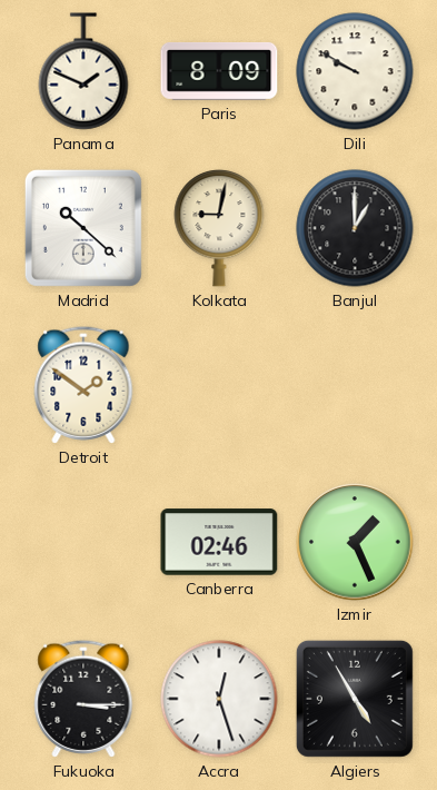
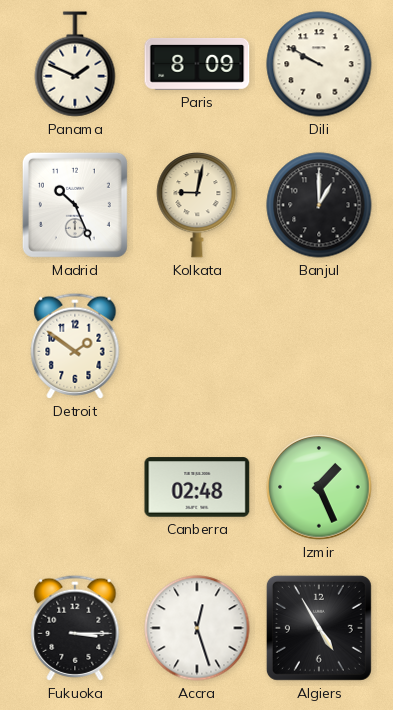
Madrid: 10:22 -> 10:26 (75, 205)
Canberra: 02:46 -> 02:48 (197, 487)
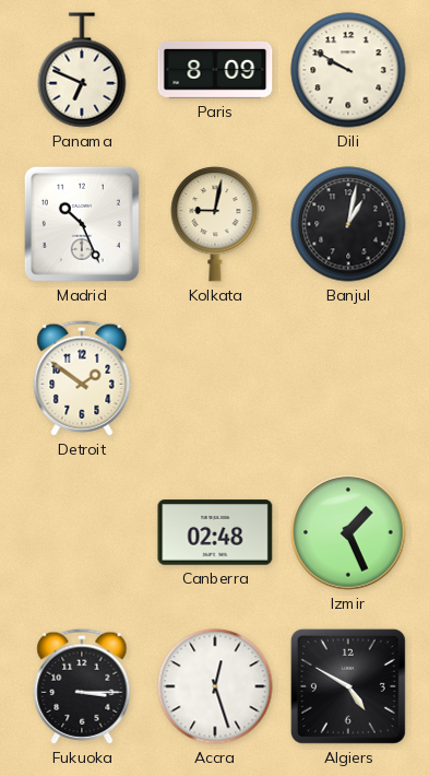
Panama: 1:49 -> 6:49 (82, 70)
Banjul: 1:00 -> 1:02 (348, 224)
Algiers: 4:55 -> 4:50 (348, 686)
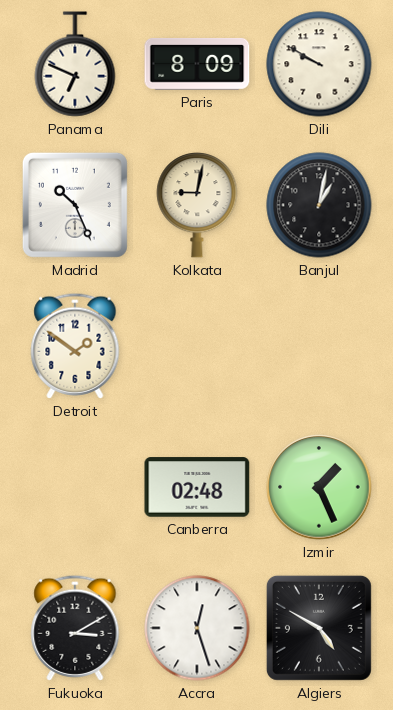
Fukuoka: 3:15 -> 3:10 (75, 628)
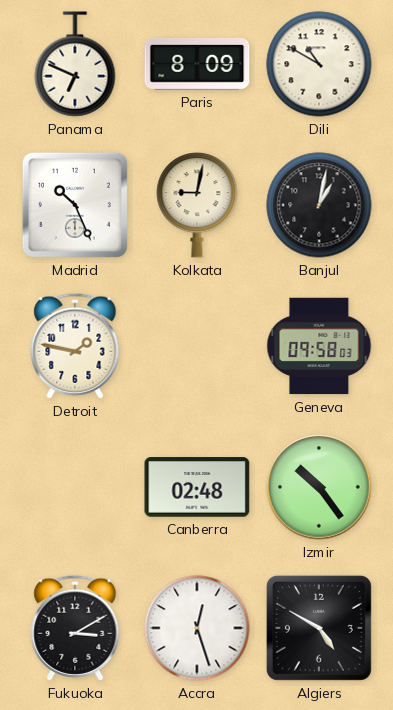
Dili: 9:50 -> 10:50 (319, 64)
Detroit: 1:51 -> 1:47 (75, 346)
Geneva: none -> 09:58 (319, 346)
Izmir: 1:26 -> 10:24 (319, 487)
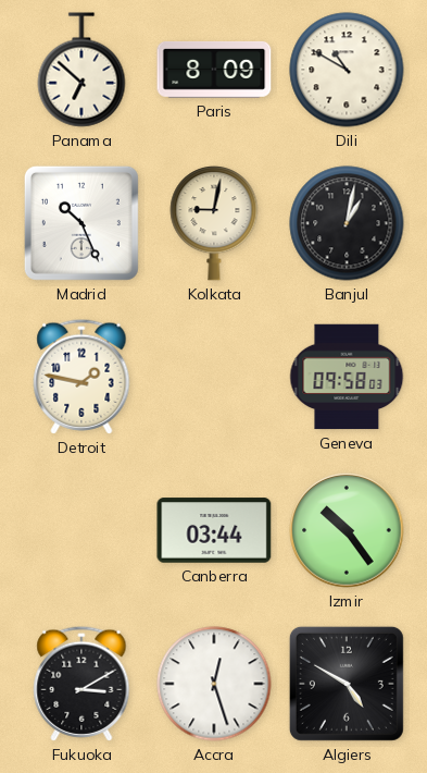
Panama: 6:49 -> 6:52 (81, 70)
Canberra: 02:48 -> 03:44 (214, 530)
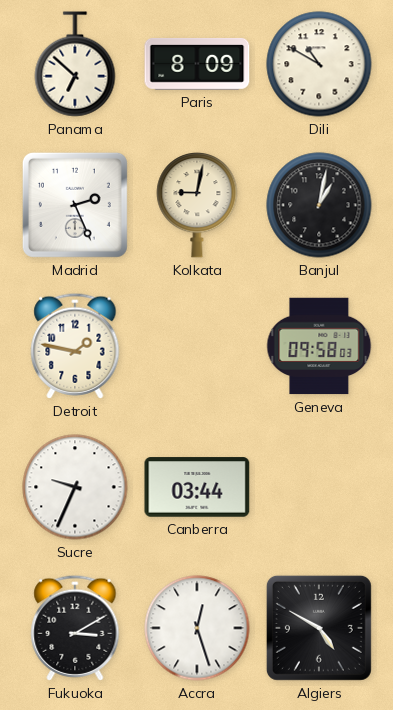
Madrid: 10:26 -> 2:26 (75, 205)
Sucre: none -> 9:34 (75, 487)
Izmir: 10:24 -> none (347, 530)
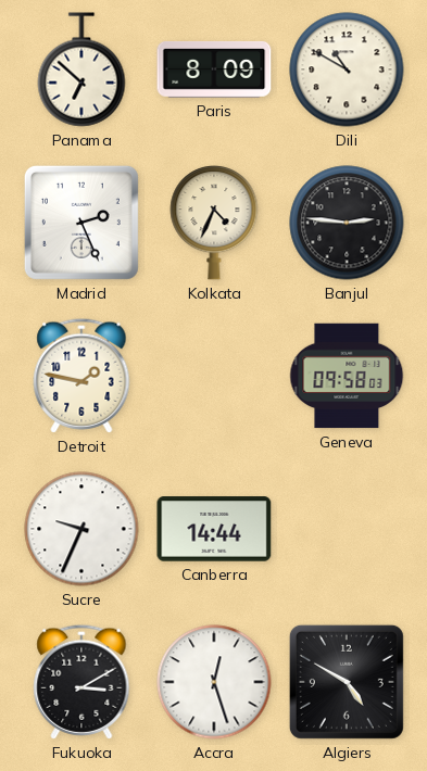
Kolkata: 9:02 -> 4:34 (214, 224)
Banjul: 1:02 -> 2:46 (347, 223)
Canberra: 03:44 -> 14:44 (214, 529)
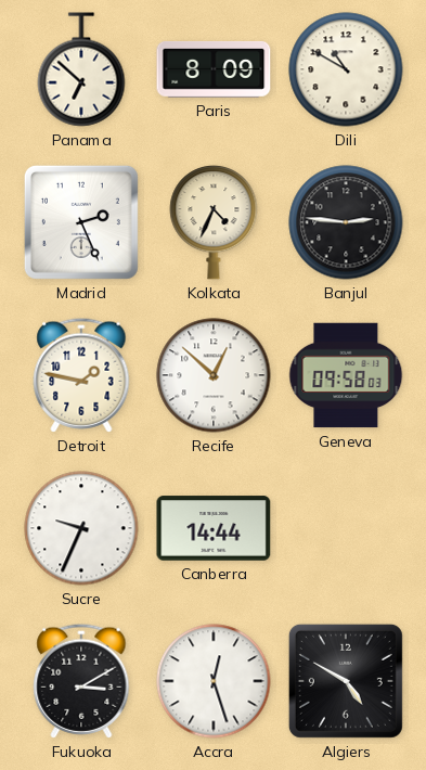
Recife: none -> 12:52 (214, 375)
